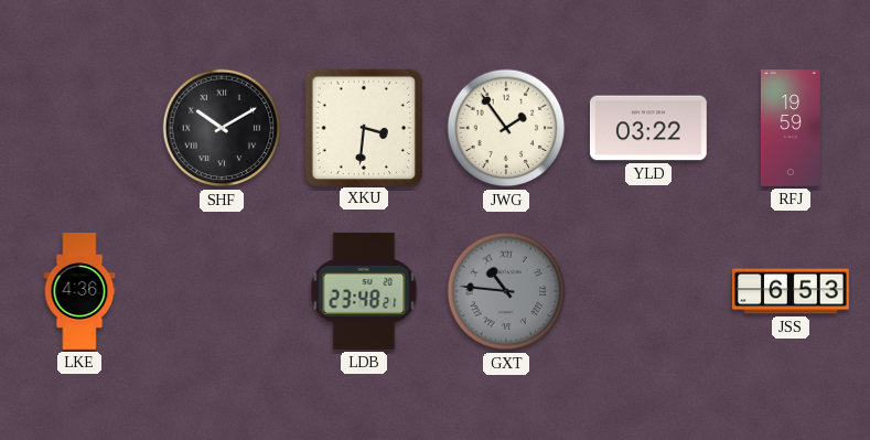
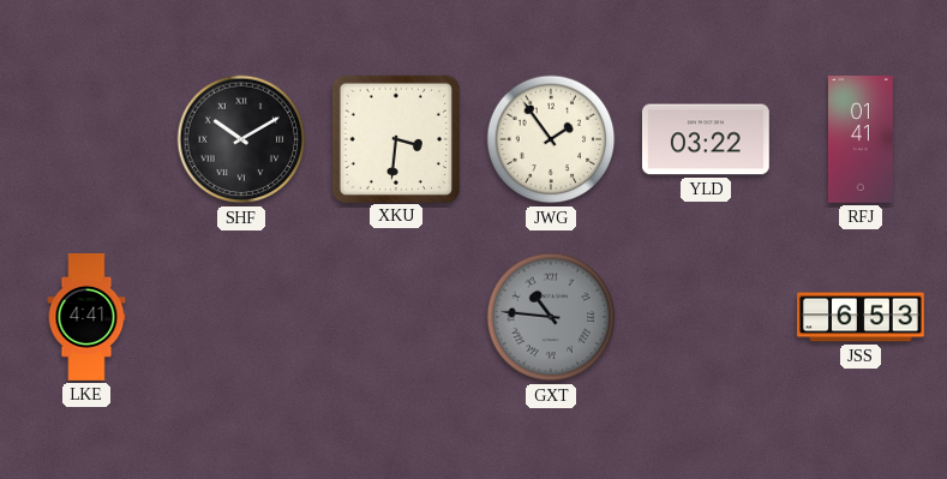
RFJ: 19:59 -> 01:41 (861, 140)
LKE: 4:36 -> 4:41 (86, 318)
LDB: 23:48 -> none (364, 291)
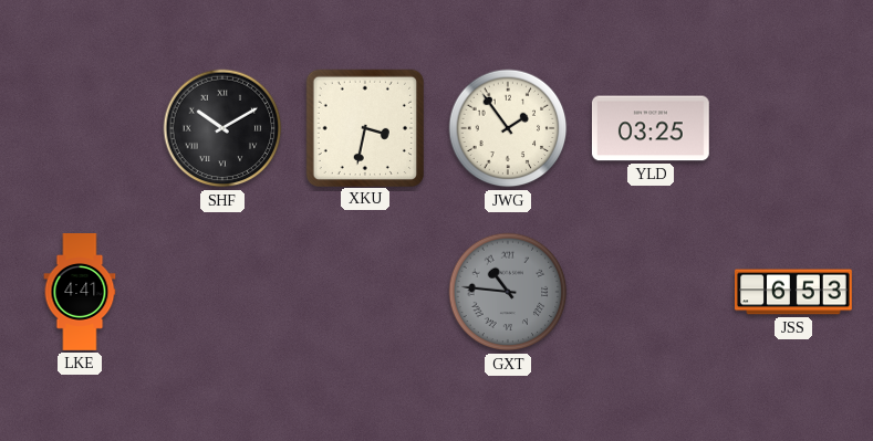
XKU: 3:31 -> 3:32 (364, 127)
YLD: 03:22 -> 03:25 (651, 128)
RFJ: 01:41 -> none (861, 140)
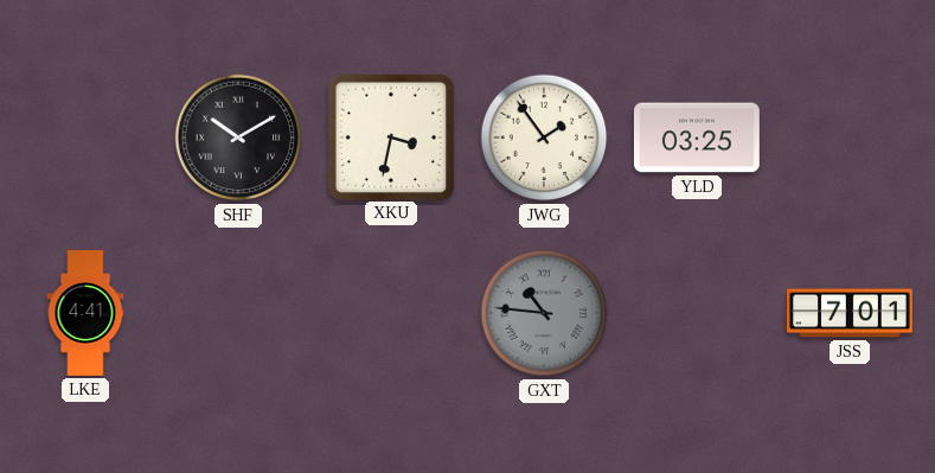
JSS: 6:53 -> 7:01 (851, 313)
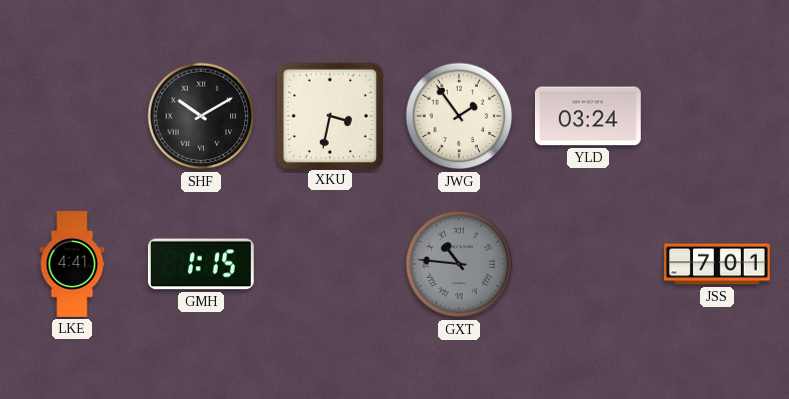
YLD: 03:25 -> 03:24 (588, 116)
GMH: none -> 1:15 (201, 264)
